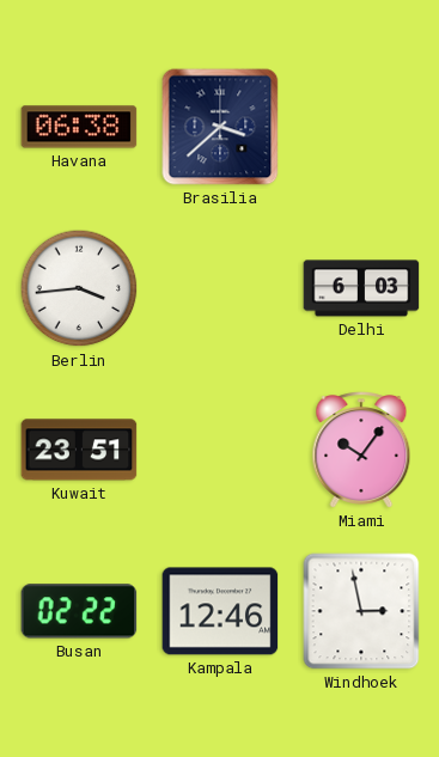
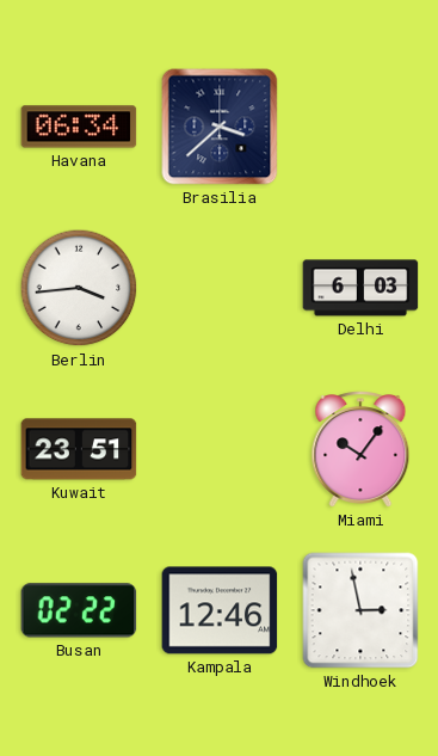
Havana: 06:38 -> 06:34 (79, 127)
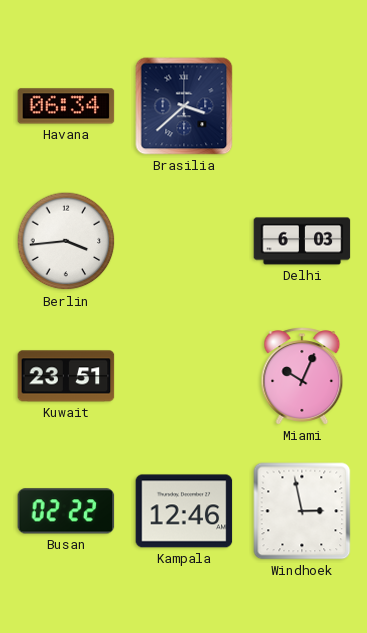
Miami: 10:06 -> 10:04 (302, 376)
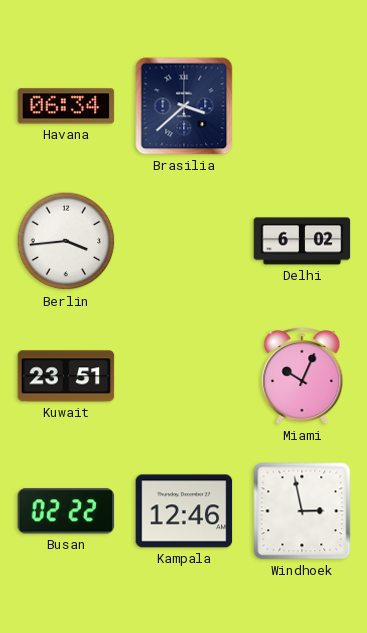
Delhi: 6:03 -> 6:02 (302, 241)
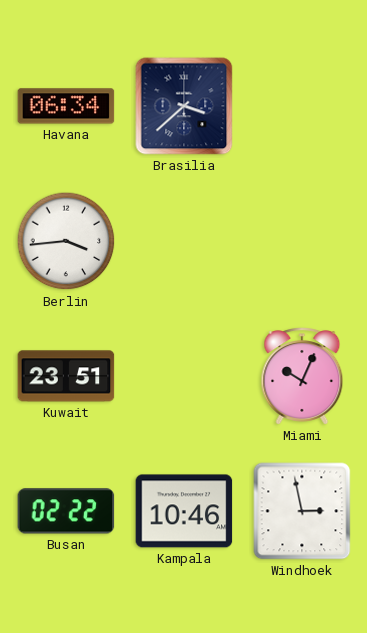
Delhi: 6:02 -> none (302, 241)
Kampala: 12:46 -> 10:46 (184, 511)
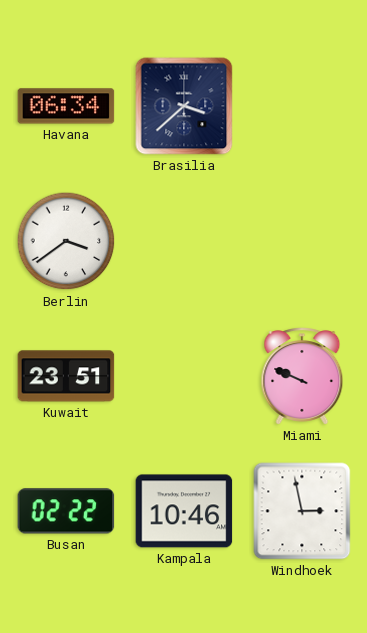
Berlin: 3:44 -> 3:39 (66, 241)
Miami: 10:04 -> 9:49 (302, 376)
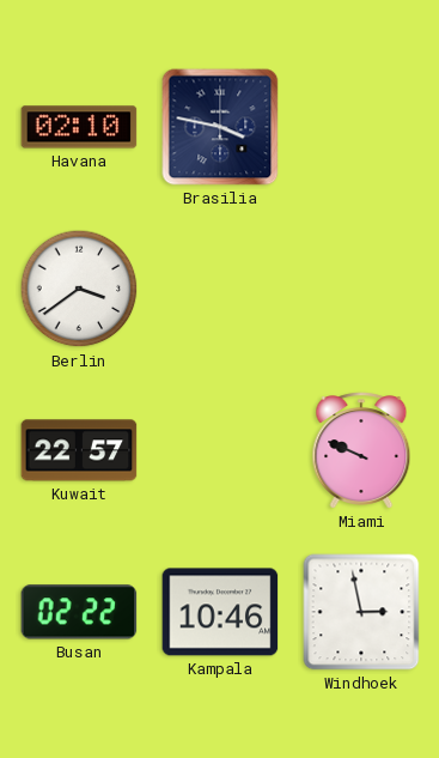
Havana: 06:34 -> 02:10 (79, 127)
Brasilia: 3:38 -> 3:47 (220, 127)
Kuwait: 23:51 -> 22:57 (79, 450)
